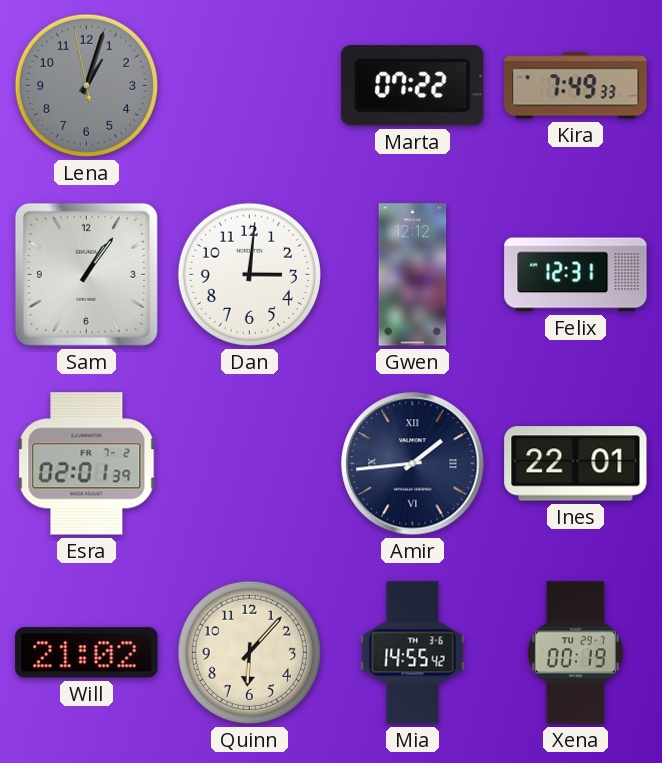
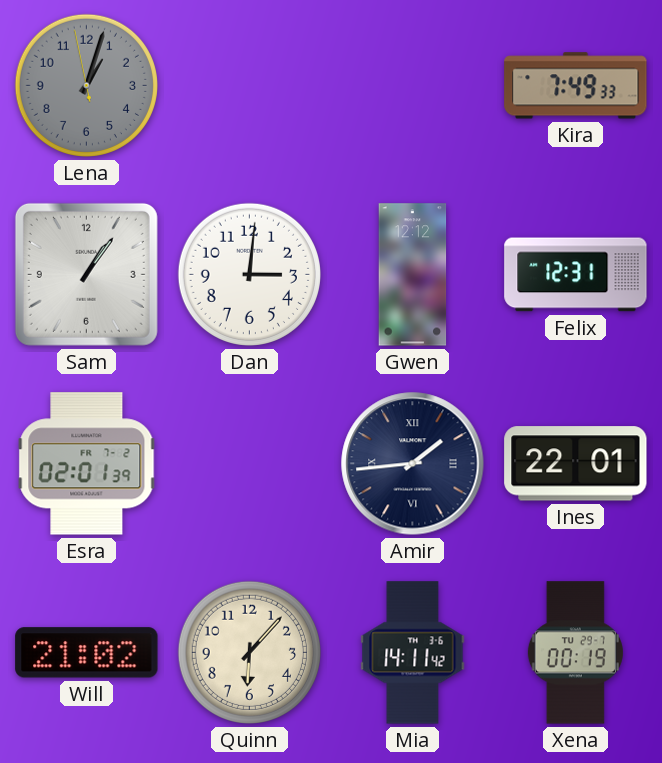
Marta: 07:22 -> none (413, 86)
Mia: 14:55 -> 14:11 (413, 653)
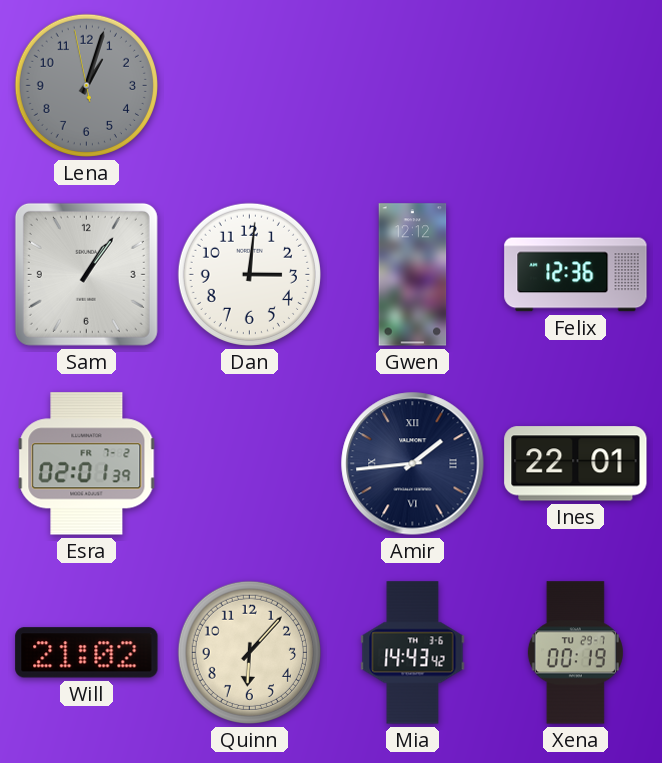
Kira: 7:49 -> none (576, 86)
Felix: 12:31 -> 12:36 (576, 275)
Mia: 14:11 -> 14:43 (413, 653)
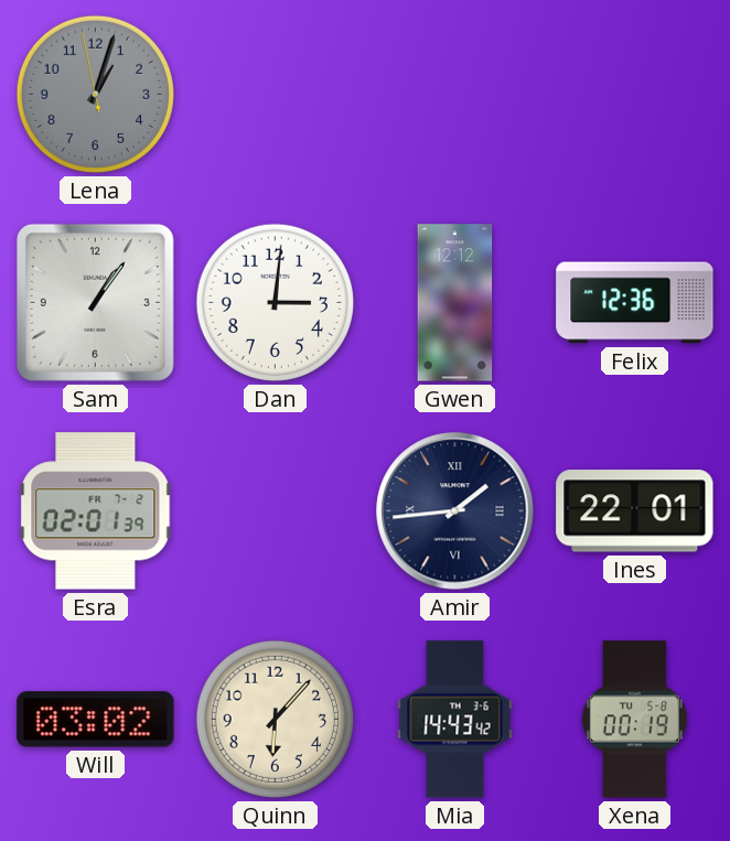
Will: 21:02 -> 03:02 (96, 720)
Xena date: TU 29-7 -> TU 5-8 (634, 720)
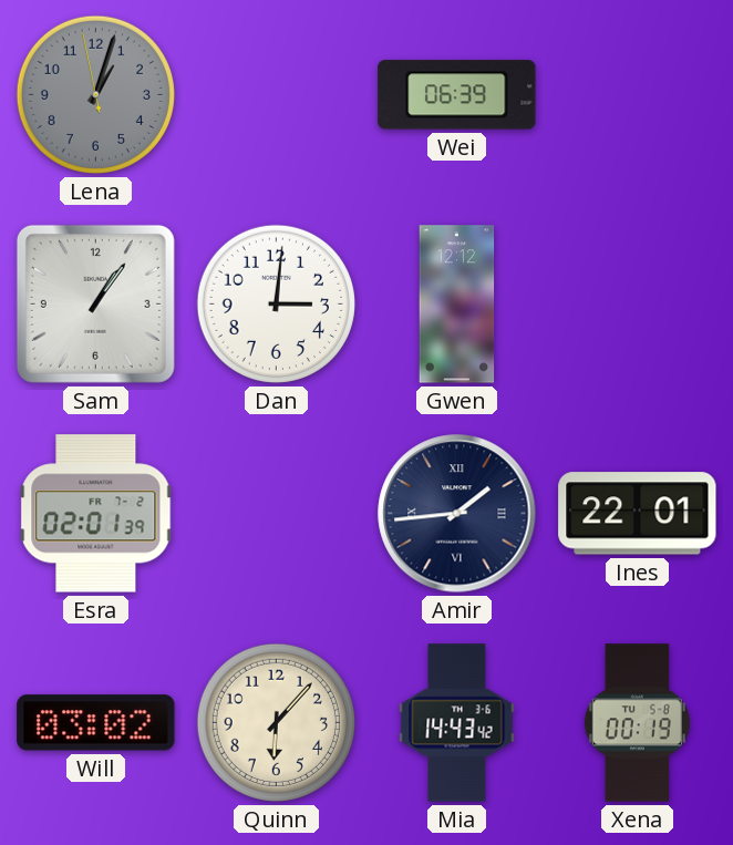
Wei: none -> 06:39 (457, 95)
Felix: 12:36 -> none (635, 303)
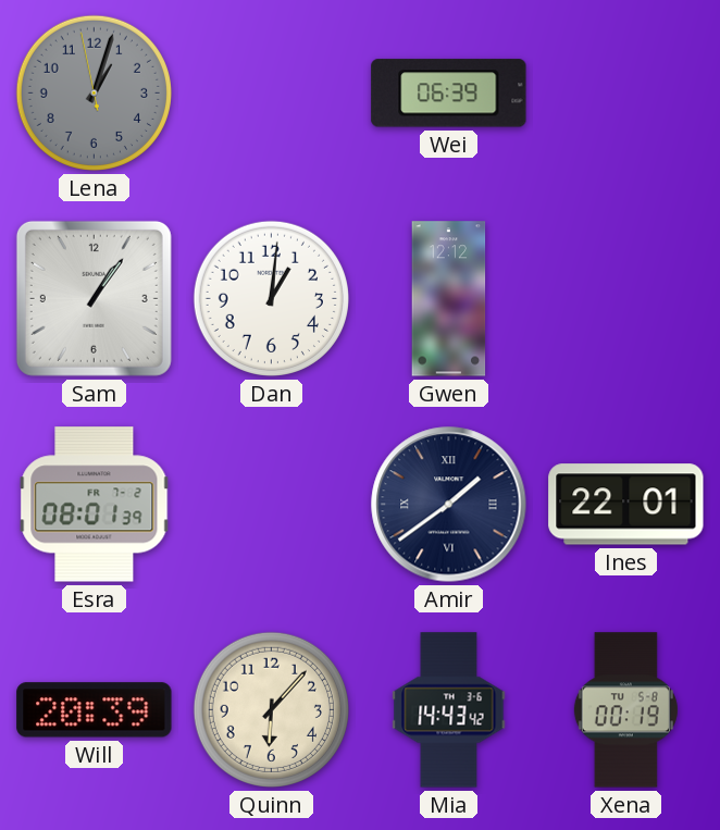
Dan: 3:01 -> 1:01 (271, 298)
Esra: 02:01 -> 08:01 (95, 505)
Amir: 1:44 -> 1:39 (449, 505)
Will: 03:02 -> 20:39 (95, 710)
